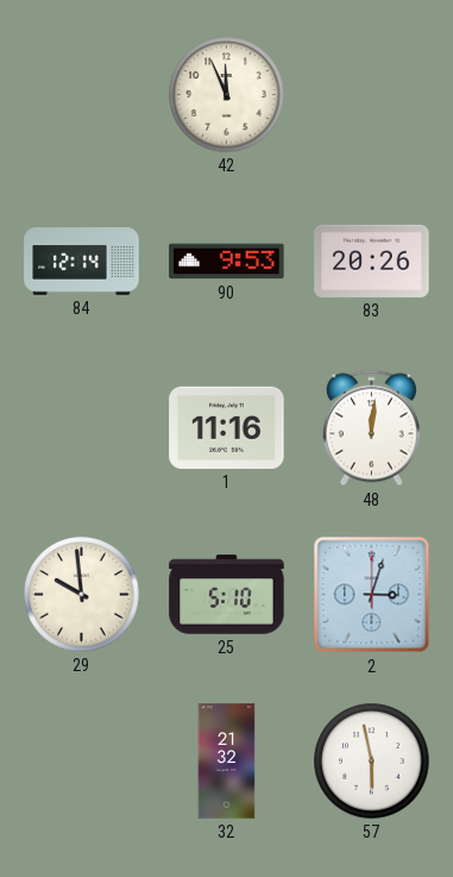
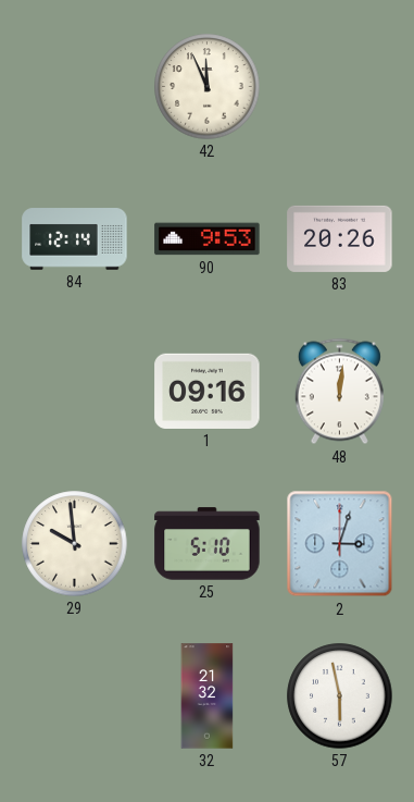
1: 11:16 -> 09:16 (208, 391)
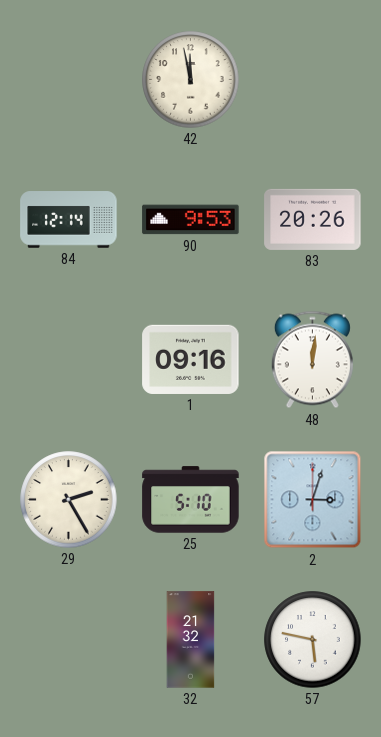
42: 11:56 -> 11:58 (191, 80)
29: 9:59 -> 2:25 (69, 500)
57: 5:58 -> 5:47 (313, 640)
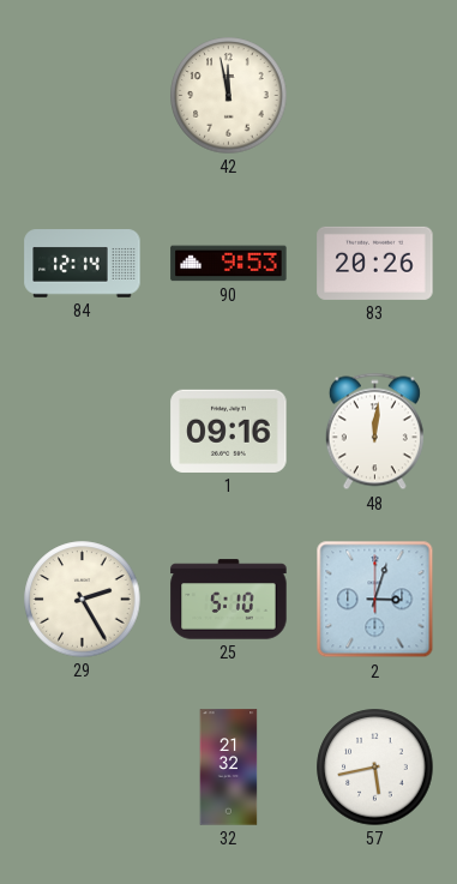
57: 5:47 -> 5:43 (375, 768)
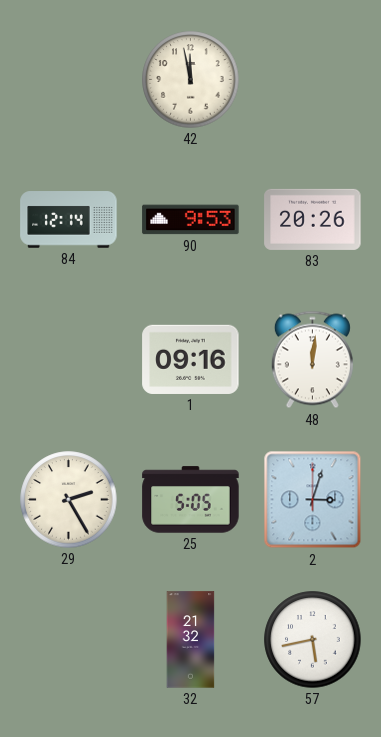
25: 5:10 -> 5:05 (191, 500)
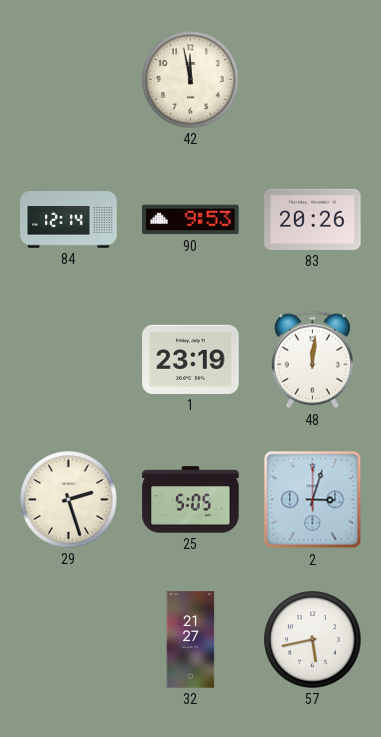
1: 09:16 -> 23:19 (191, 359)
29: 2:25 -> 2:27 (69, 500)
32: 21:32 -> 21:27 (191, 640)
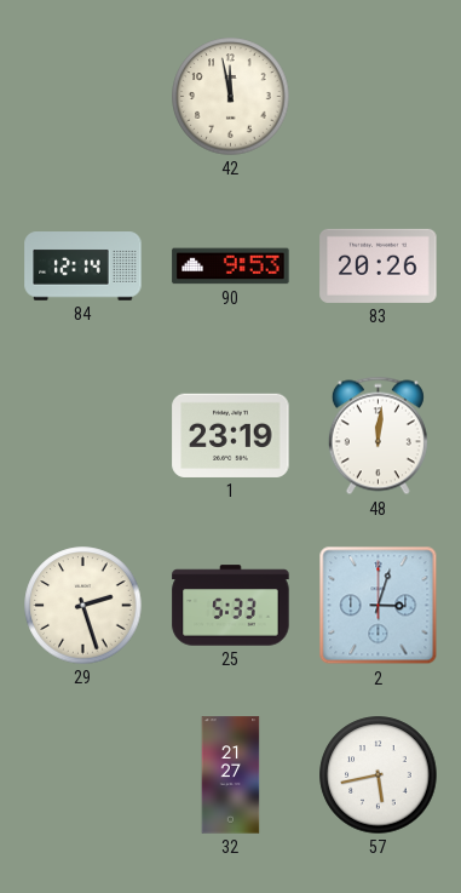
25: 5:05 -> 5:33 (231, 606)
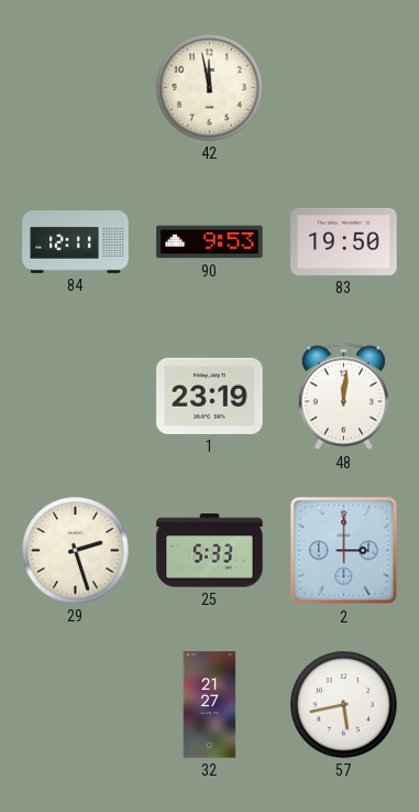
84: 12:14 -> 12:11 (76, 242)
83: 20:26 -> 19:50 (344, 241)
2: 3:03 -> 3:00 (344, 551)
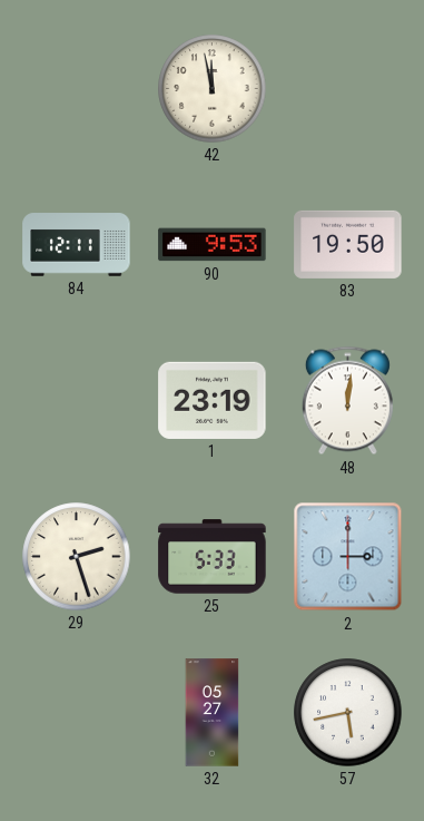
32: 21:27 -> 05:27 (213, 713)
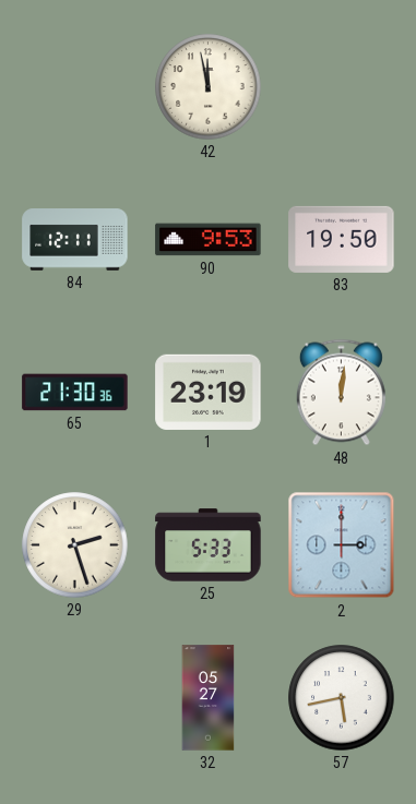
65: none -> 21:30 (75, 393)
